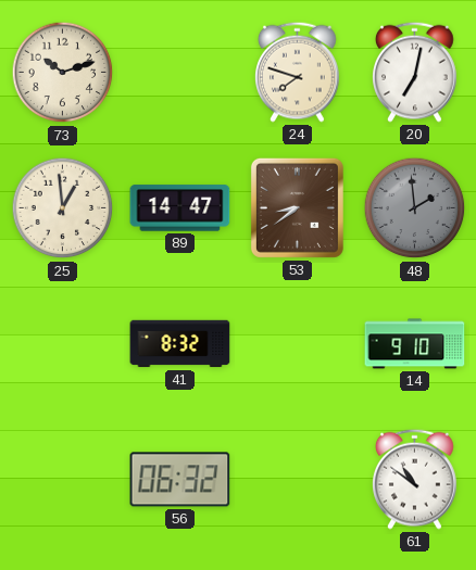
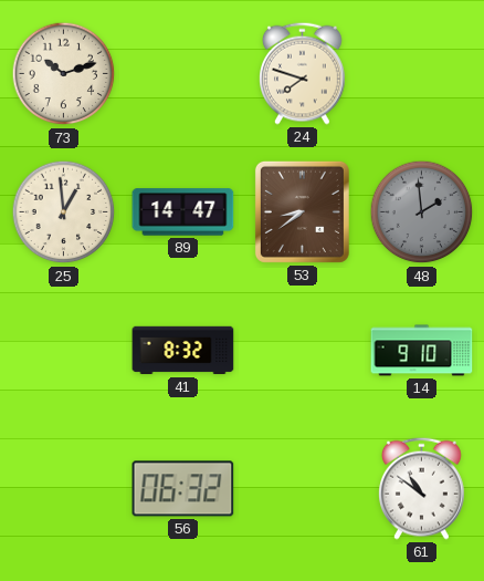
20: 7:02 -> none (415, 72)
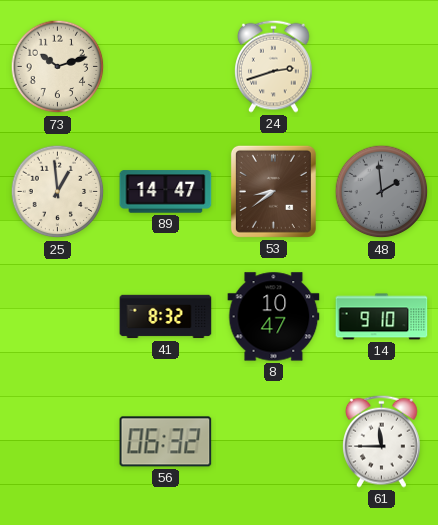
24: 7:48 -> 2:42 (274, 66)
8: none -> 10:47 (274, 317)
61: 10:51 -> 11:45 (382, 441)
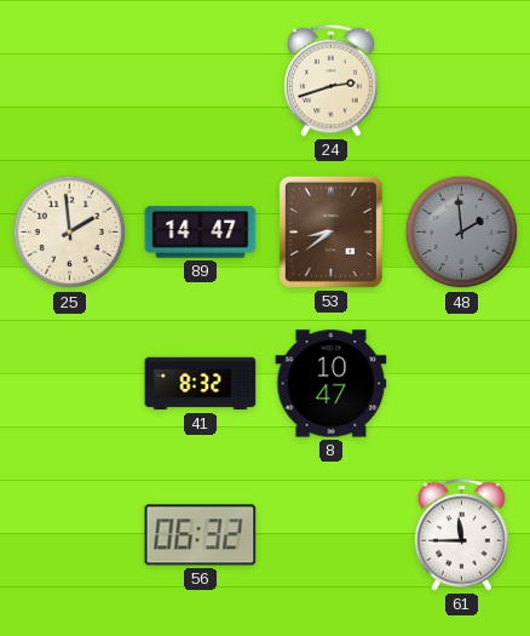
73: 10:12 -> none (58, 67)
25: 12:59 -> 1:59 (70, 233)
14: 9:10 -> none (382, 317)
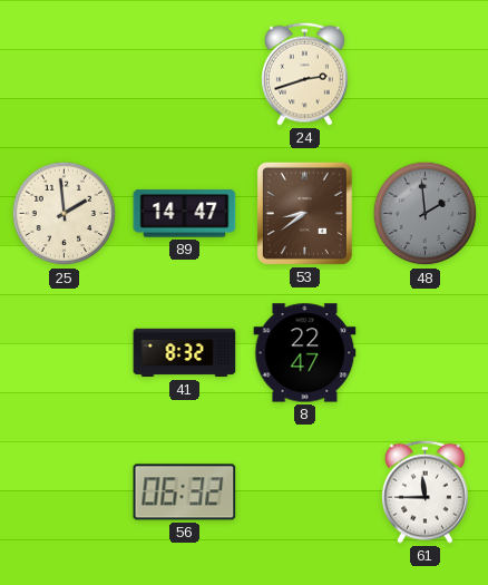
8: 10:47 -> 22:47 (305, 353)
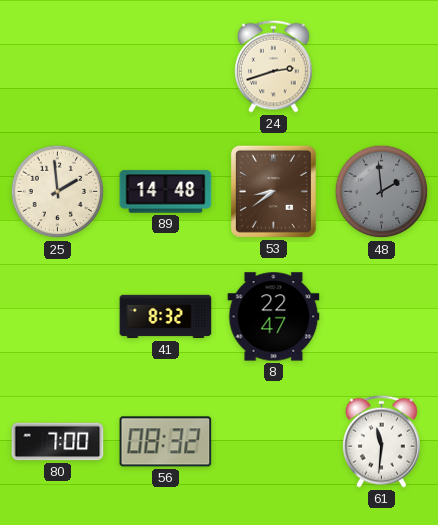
89: 14:47 -> 14:48 (166, 192)
80: none -> 7:00 (58, 442)
56: 06:32 -> 08:32 (166, 442)
61: 11:45 -> 11:31 (382, 441)
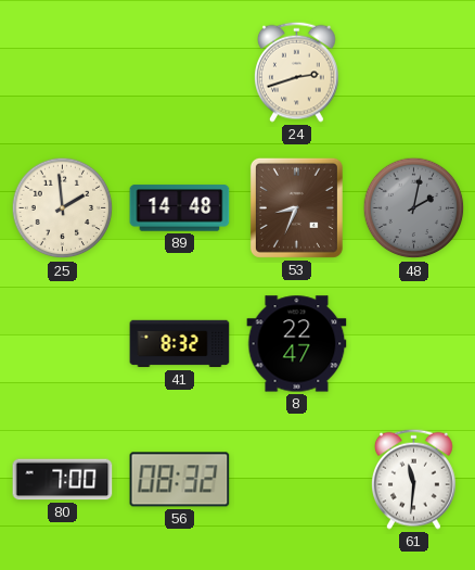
53: 8:39 -> 8:34 (296, 207)
48: 1:59 -> 2:02 (414, 208)
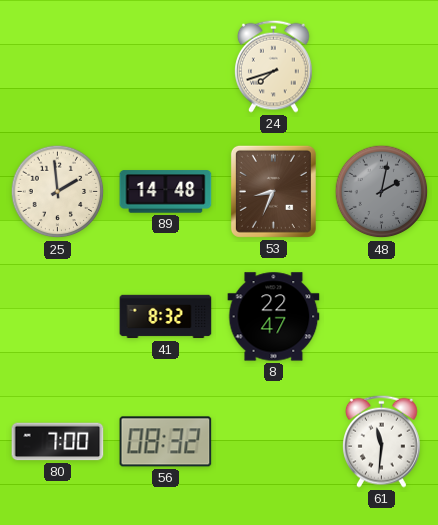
24: 2:42 -> 7:42 (274, 66)
